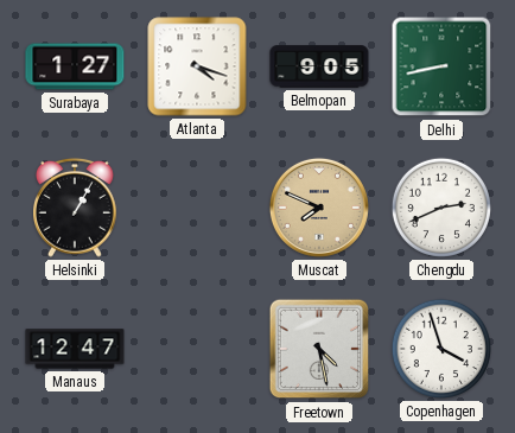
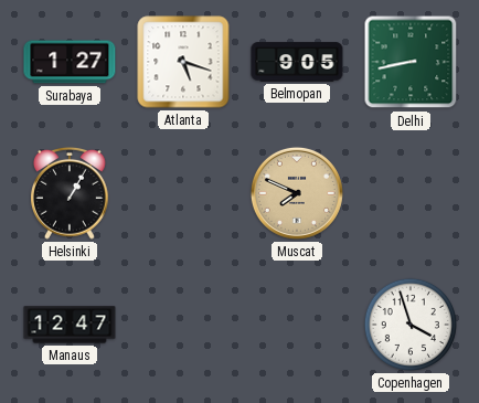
Atlanta: 4:18 -> 5:18 (183, 62)
Chengdu: 2:41 -> none (441, 208)
Freetown: 4:28 -> none (319, 349)
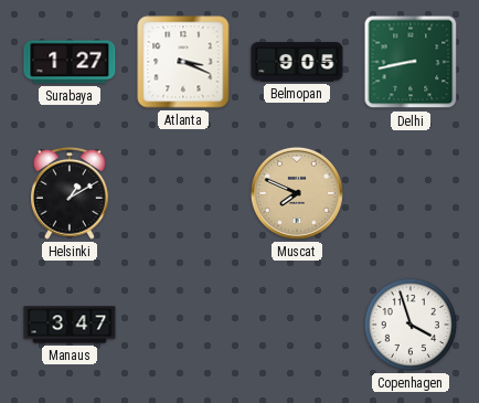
Atlanta: 5:18 -> 3:19 (183, 62)
Helsinki: 1:05 -> 1:10 (71, 193)
Manaus: 12:47 -> 3:47 (70, 325)
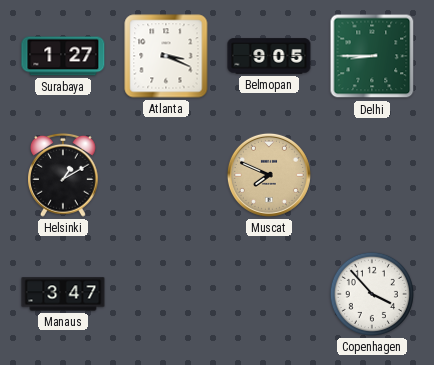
Delhi: 8:43 -> 8:45 (372, 56)
Copenhagen: 3:57 -> 3:53 (372, 294)
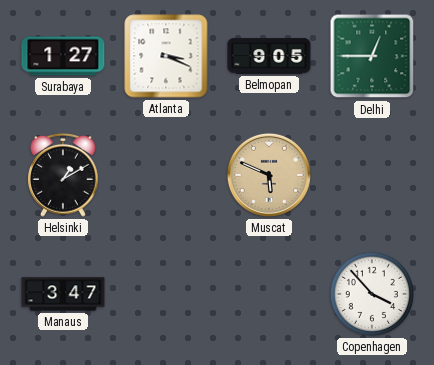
Delhi: 8:45 -> 12:45 (372, 56)
Muscat: 7:49 -> 5:49 (269, 175)
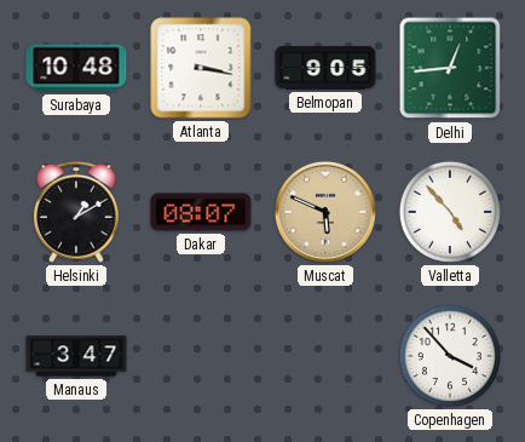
Surabaya: 1:27 -> 10:48 (76, 68)
Atlanta: 3:19 -> 3:17 (201, 68)
Delhi: 12:45 -> 12:44 (450, 68)
Dakar: none -> 08:07 (201, 212)
Valletta: none -> 4:53 (450, 212)
